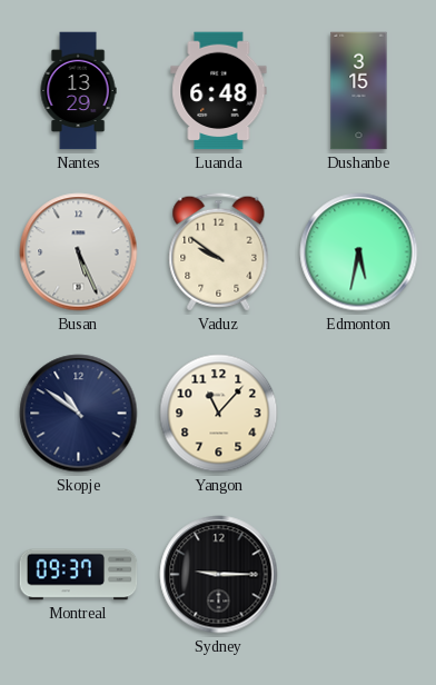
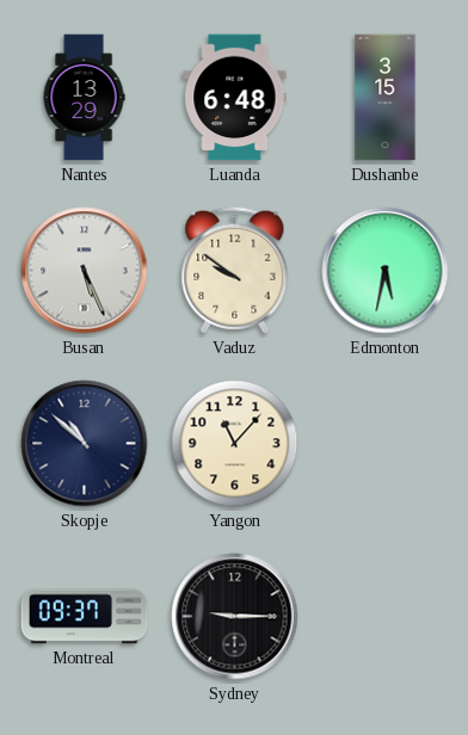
Skopje: 10:51 -> 10:52 (85, 444)
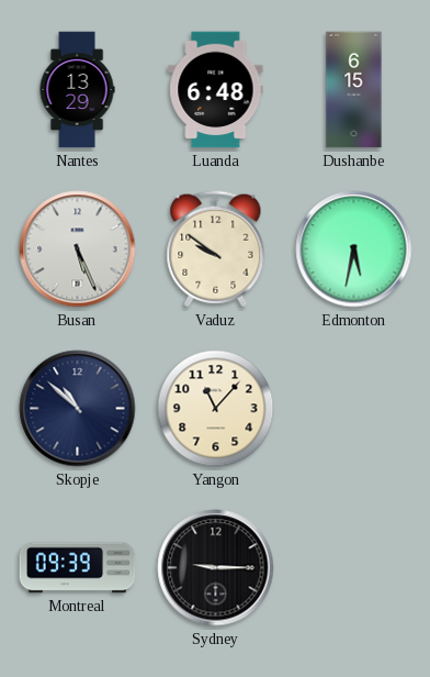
Dushanbe: 3:15 -> 6:15 (354, 90)
Montreal: 09:37 -> 09:39 (78, 568)
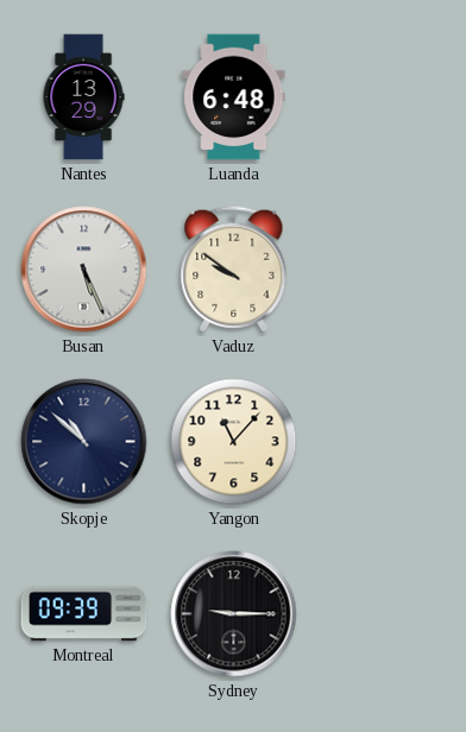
Dushanbe: 6:15 -> none (354, 90)
Edmonton: 5:32 -> none (354, 249)
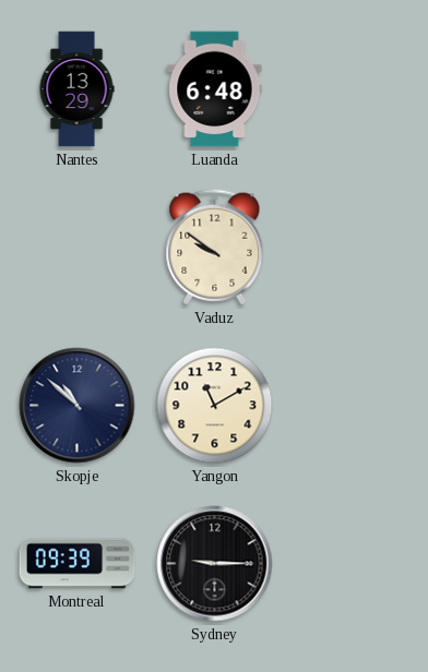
Busan: 5:26 -> none (84, 270)
Yangon: 11:07 -> 11:10 (215, 406)
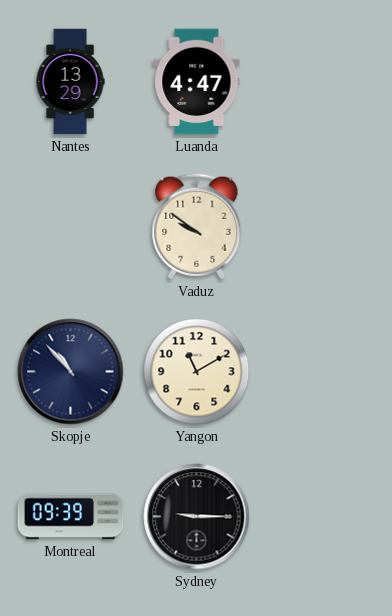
Luanda: 6:48 -> 4:47 (197, 82)
Skopje: 10:52 -> 10:53 (71, 372)
